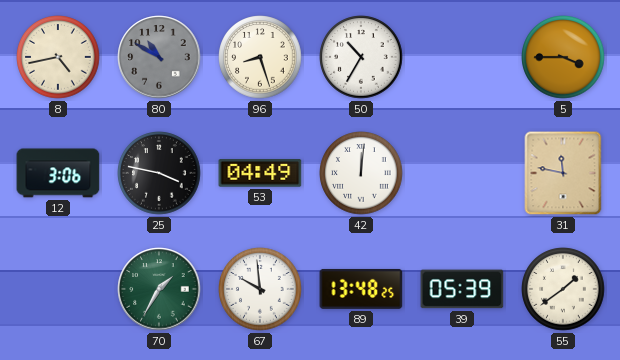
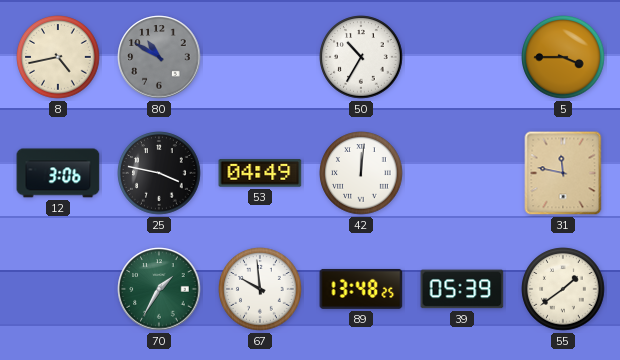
96: 8:27 -> none (260, 57)
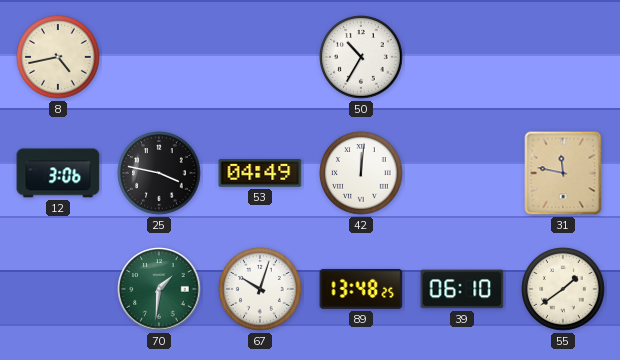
80: 10:50 -> none (159, 57)
5: 3:45 -> none (563, 57)
70: 1:35 -> 1:31 (159, 289)
67: 9:59 -> 10:03 (260, 289)
39: 05:39 -> 06:10 (462, 289)
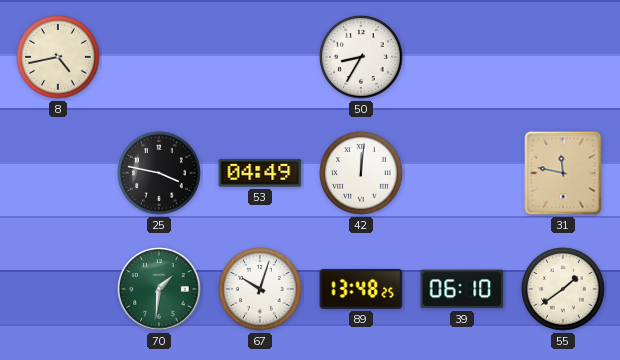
50: 10:35 -> 8:35 (361, 57)
12: 3:06 -> none (58, 173)
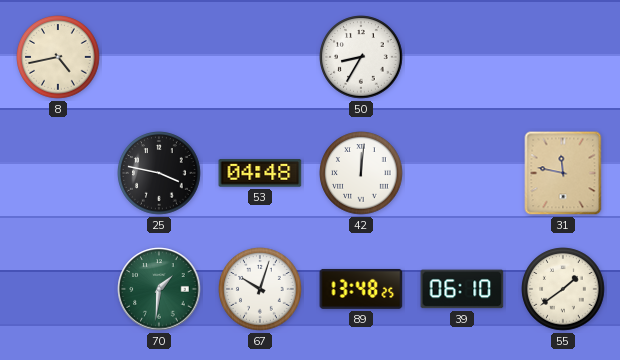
53: 04:49 -> 04:48 (260, 173)
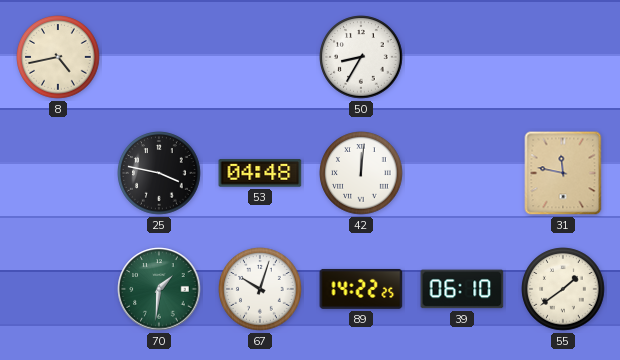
89: 13:48 -> 14:22 (361, 289)
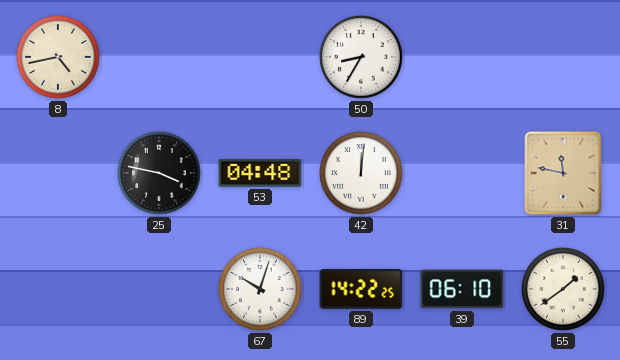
70: 1:31 -> none (159, 289)
